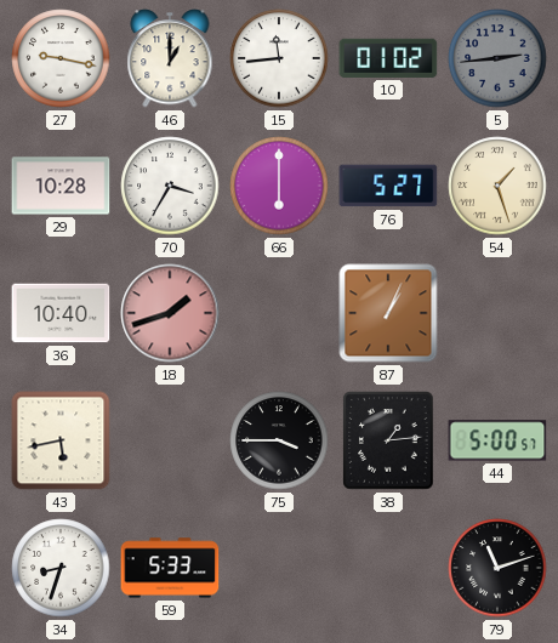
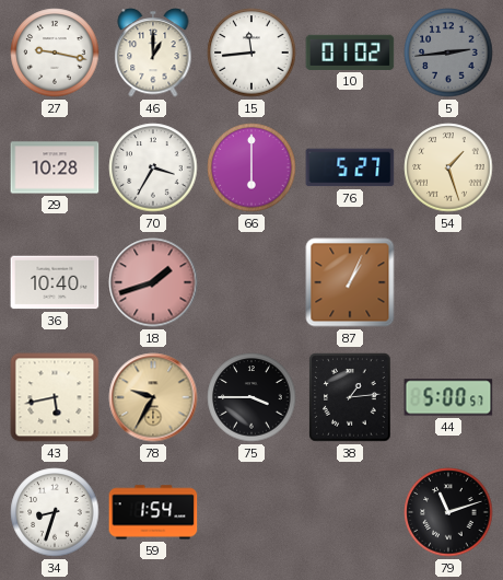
78: none -> 9:35 (153, 397)
59: 5:33 -> 1:54 (153, 512)
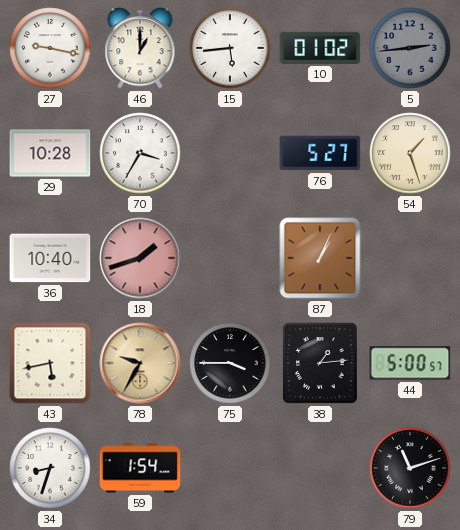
15: 11:44 -> 5:44 (230, 48)
66: 6:00 -> none (251, 167)
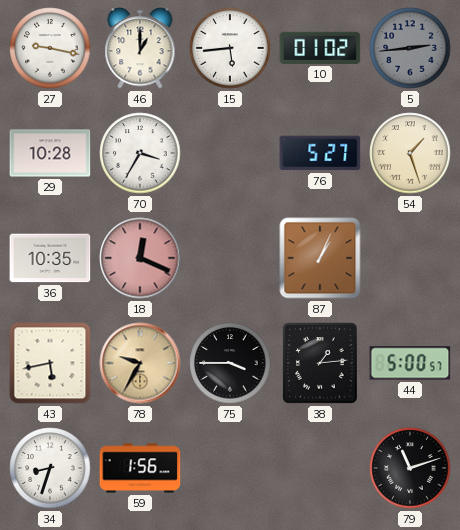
36: 10:40 -> 10:35 (50, 258)
18: 1:42 -> 12:19 (140, 258)
59: 1:54 -> 1:56 (140, 468)
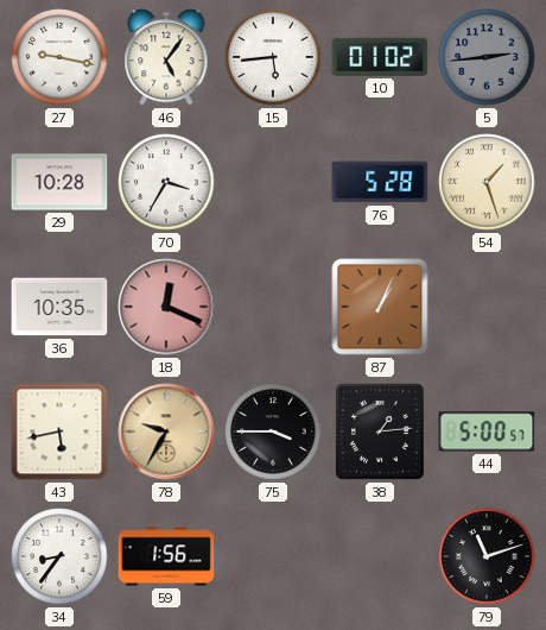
46: 1:00 -> 5:06 (166, 57)
76: 5:27 -> 5:28 (380, 182)
34: 8:33 -> 8:36 (59, 556)
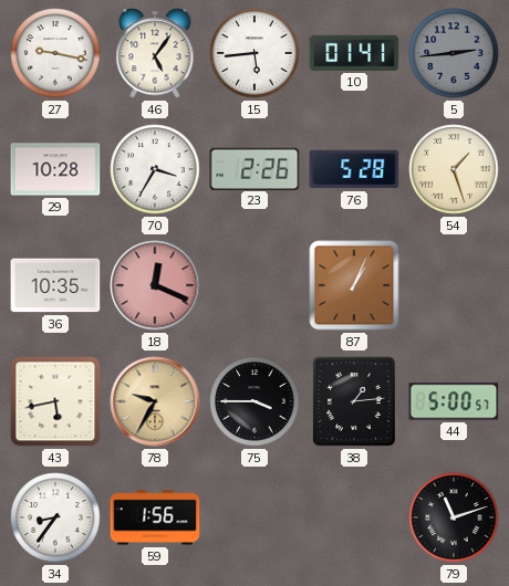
10: 01:02 -> 01:41 (354, 53)
23: none -> 2:26 (254, 168)
